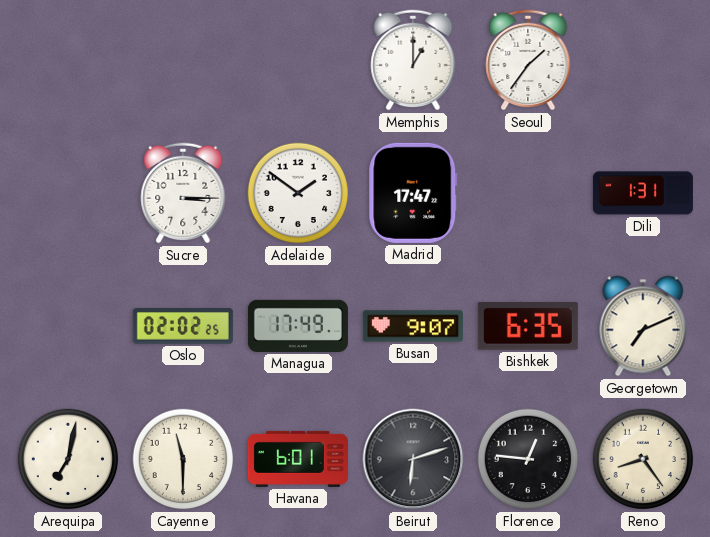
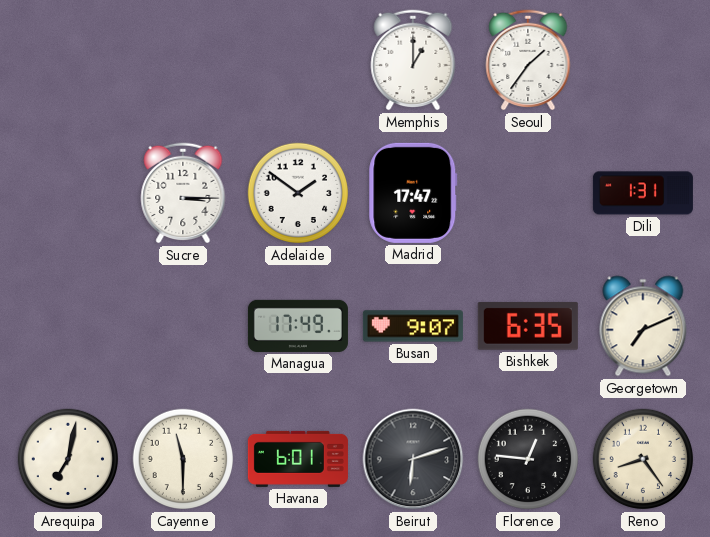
Oslo: 02:02 -> none (183, 326)
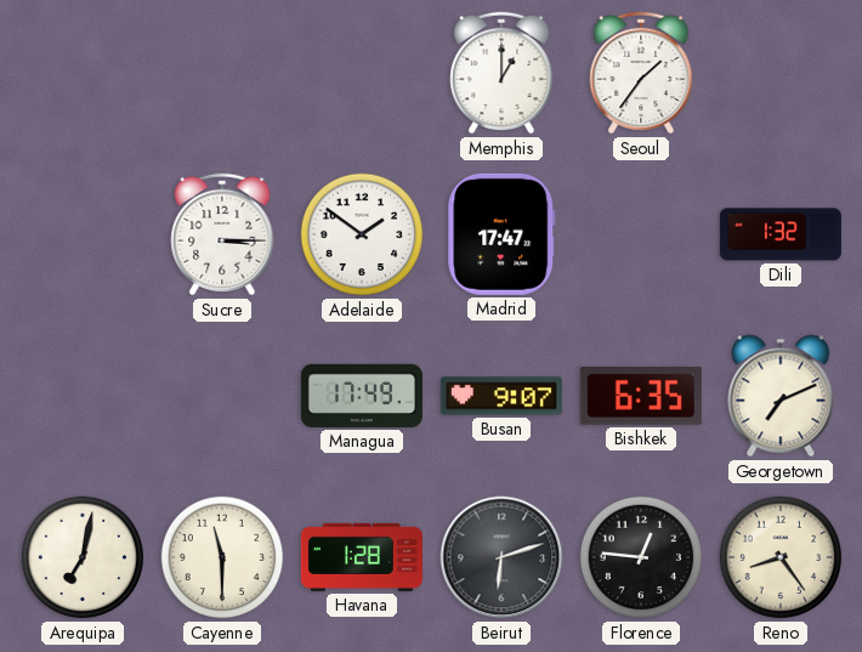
Dili: 1:31 -> 1:32 (781, 234)
Havana: 6:01 -> 1:28 (362, 557)
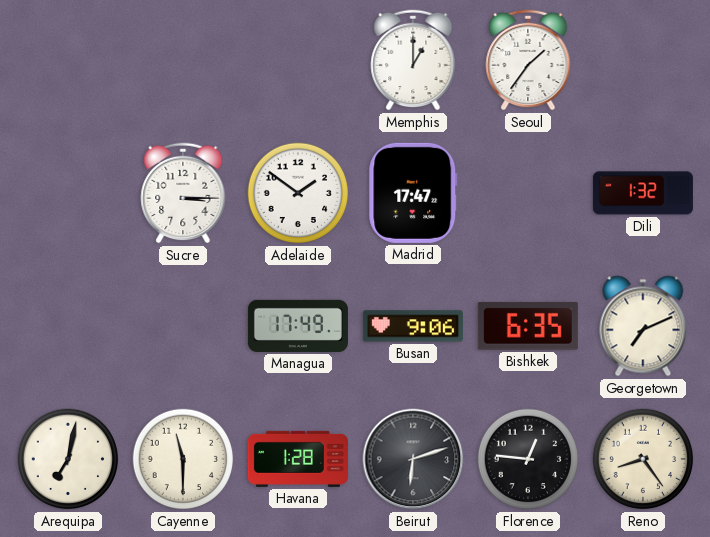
Busan: 9:07 -> 9:06 (413, 326)
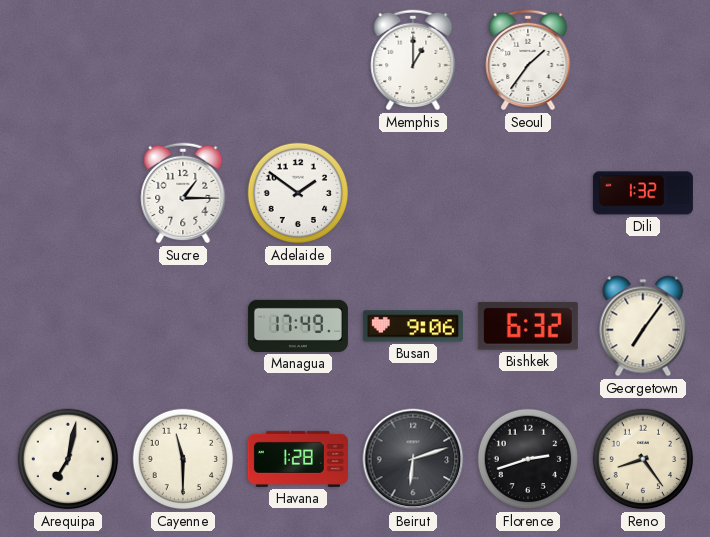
Sucre: 3:15 -> 1:15 (183, 193)
Madrid: 17:47 -> none (413, 193)
Bishkek: 6:35 -> 6:32 (528, 326)
Georgetown: 7:11 -> 7:06 (643, 326)
Florence: 12:46 -> 2:42 (528, 459)
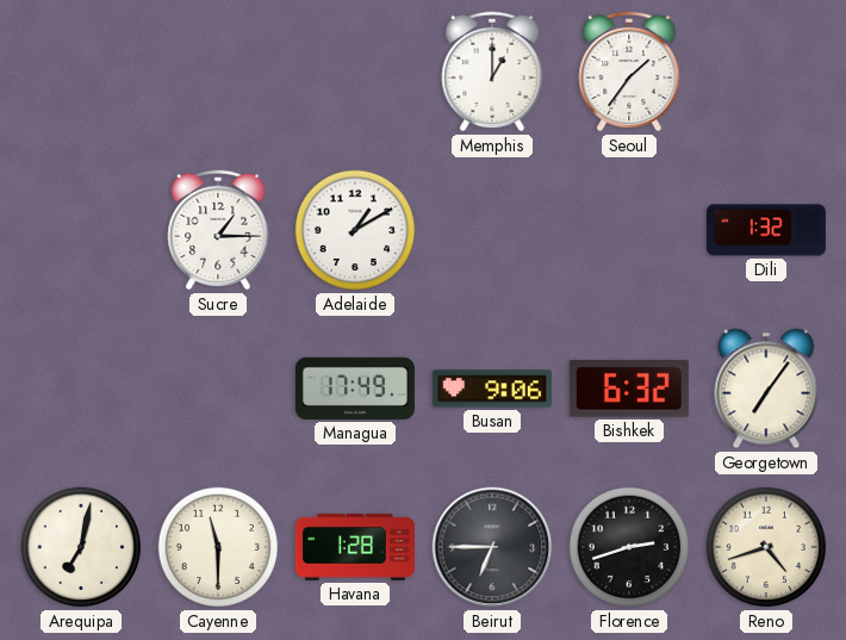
Adelaide: 1:51 -> 1:10 (355, 230)
Beirut: 6:12 -> 6:45 (492, 547)
Reno: 8:24 -> 4:42 (766, 547)
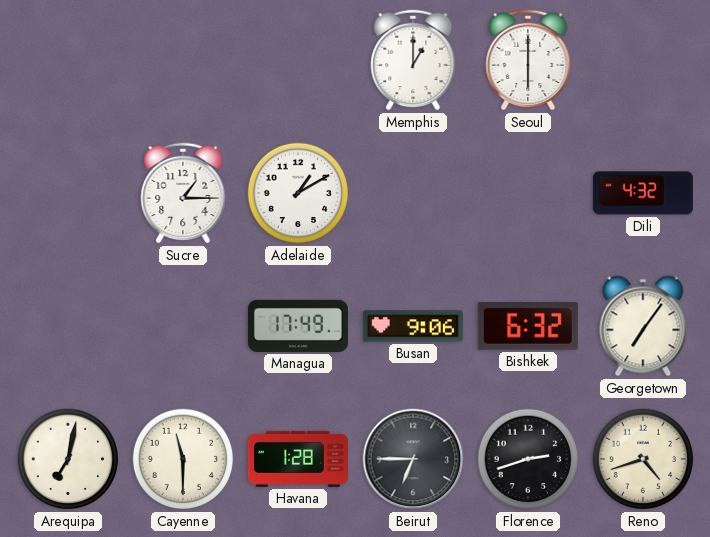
Seoul: 1:36 -> 6:00 (528, 60)
Dili: 1:32 -> 4:32 (643, 193)
